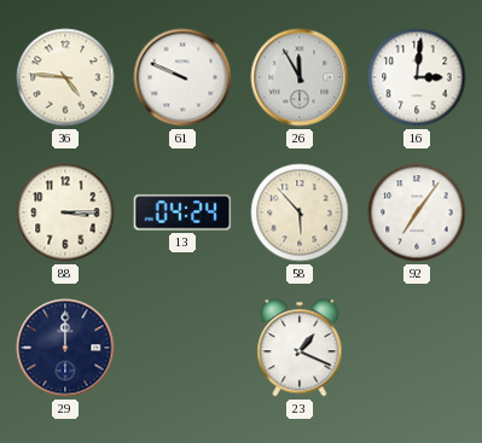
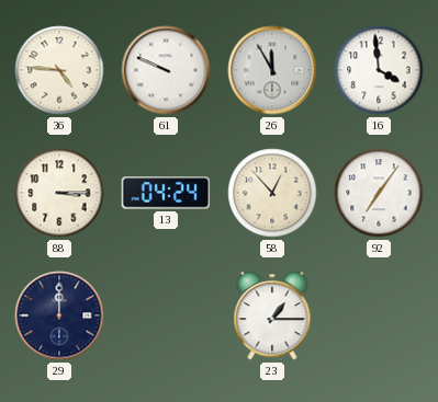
16: 3:01 -> 3:59 (379, 70)
58: 5:53 -> 12:53 (272, 193)
23: 1:19 -> 1:15 (272, 315)
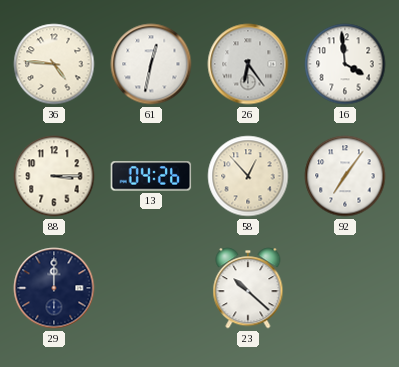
61: 9:49 -> 12:32 (151, 64)
26: 11:55 -> 6:24 (248, 64)
13: 04:24 -> 04:26 (151, 176)
23: 1:15 -> 10:22 (248, 288)
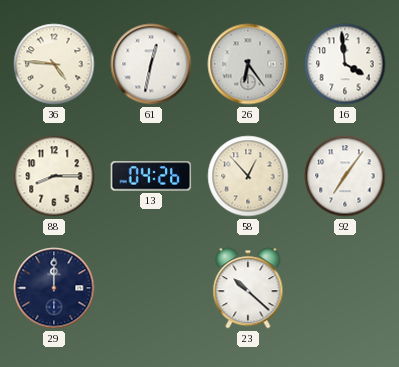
88: 3:15 -> 8:15 (54, 176)
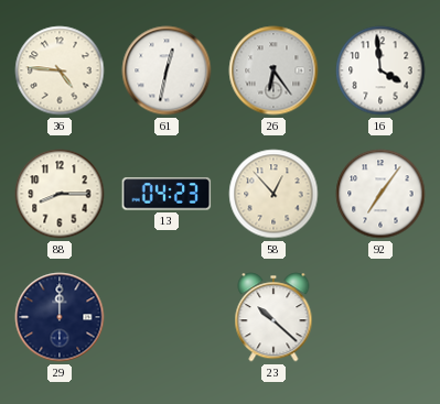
13: 04:26 -> 04:23 (167, 194)
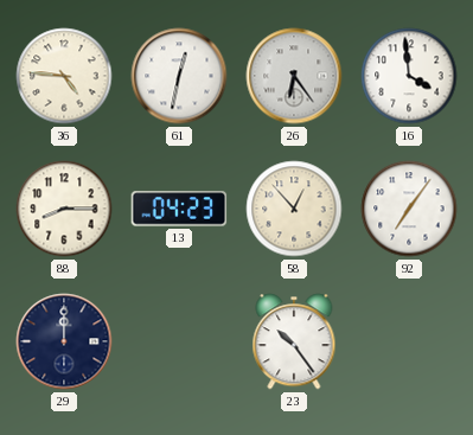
23: 10:22 -> 10:24 (294, 341)
